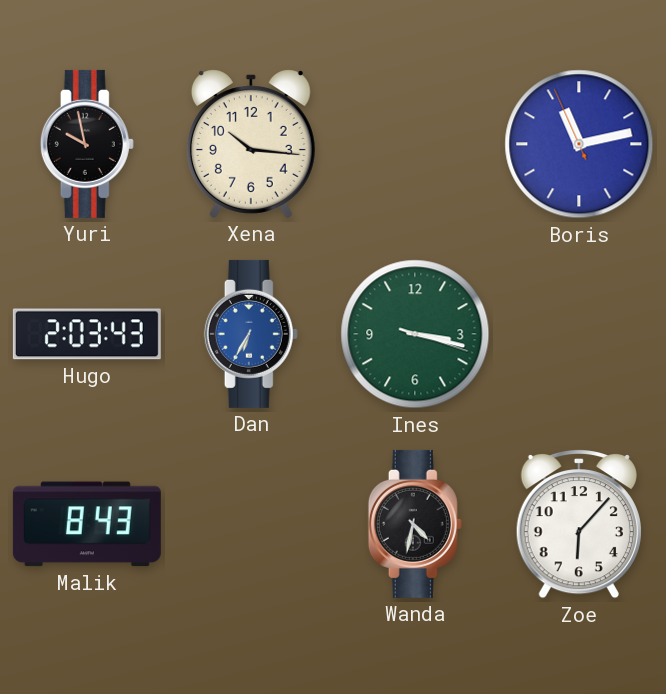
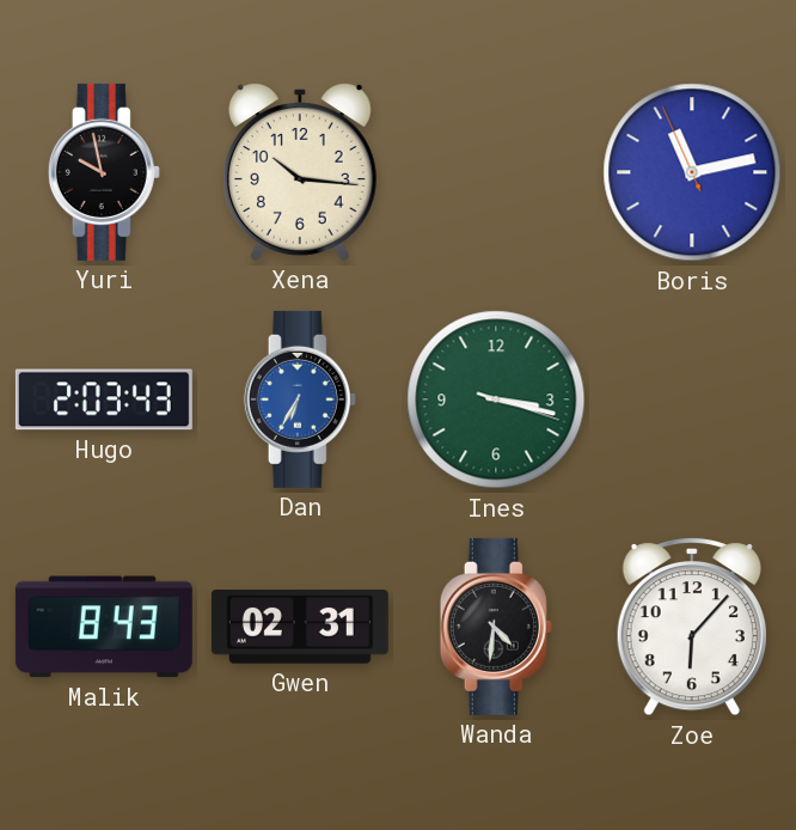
Gwen: none -> 02:31 (300, 627)
Wanda: 4:32 -> 4:31 (496, 627)
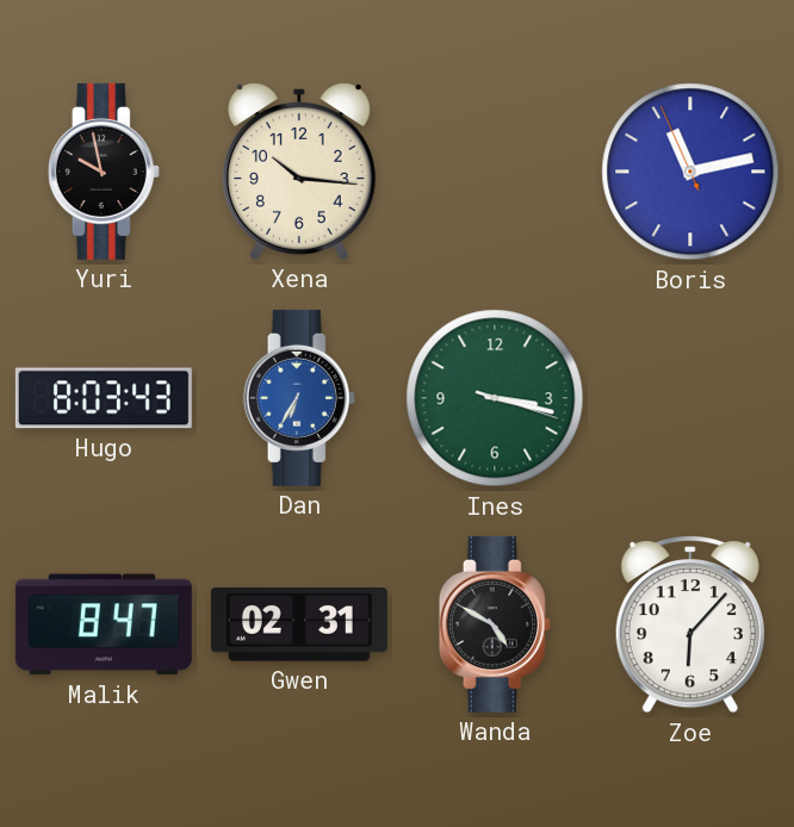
Hugo: 2:03 -> 8:03 (104, 398)
Malik: 8:43 -> 8:47 (104, 624)
Wanda: 4:31 -> 4:50 (495, 624)
